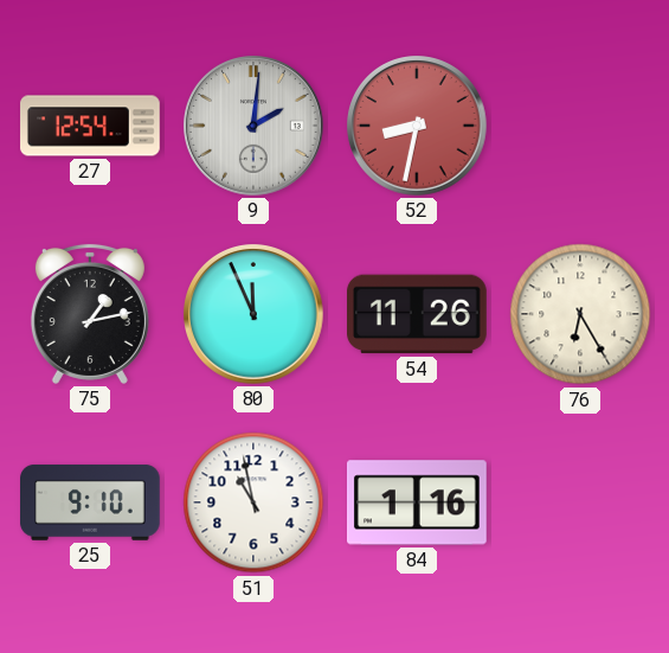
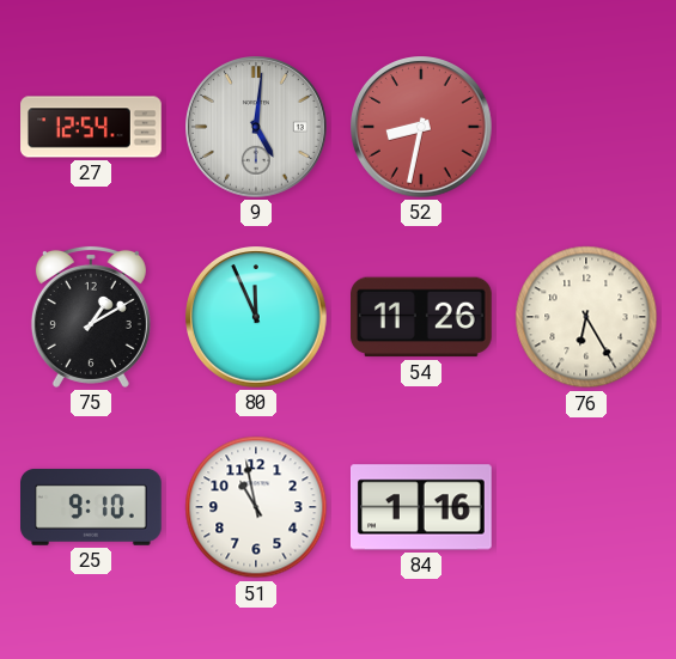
9: 2:01 -> 5:01 (257, 128)
75: 1:13 -> 1:10 (91, 317)
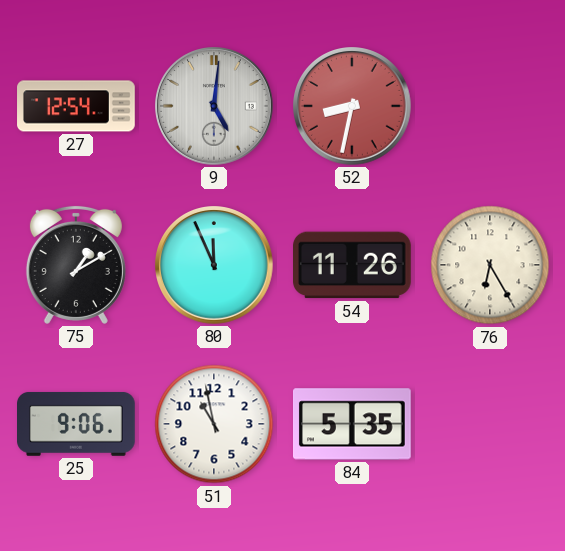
25: 9:10 -> 9:06 (77, 424)
84: 1:16 -> 5:35 (353, 424)
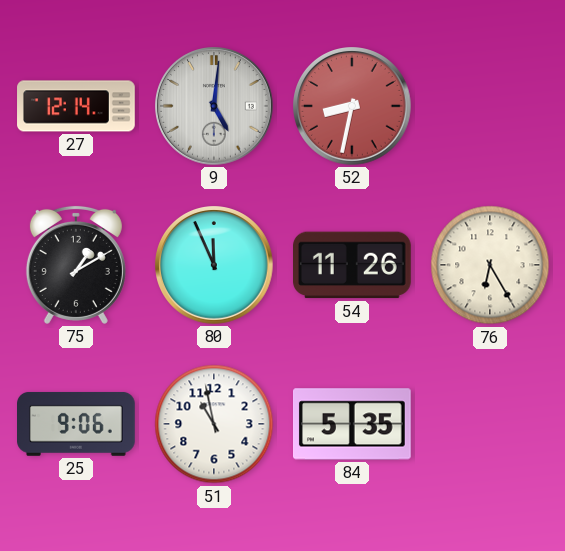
27: 12:54 -> 12:14 (76, 106)
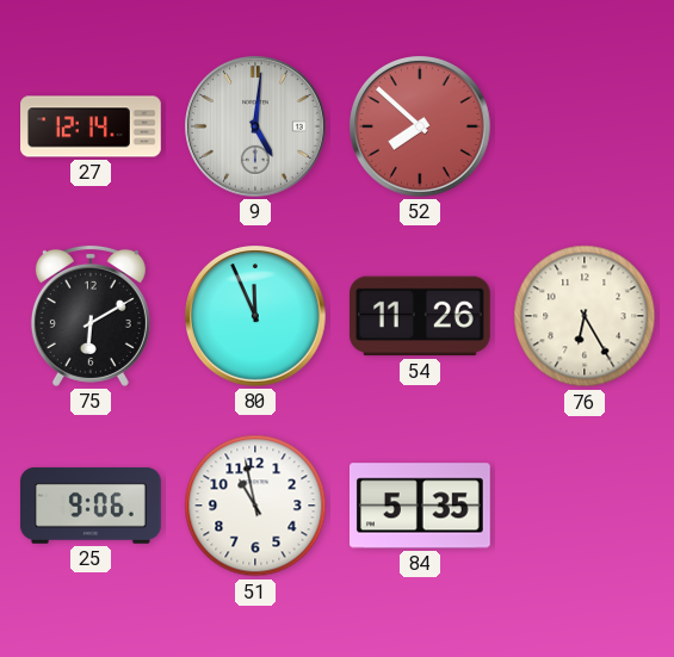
52: 8:32 -> 7:52 (421, 128)
75: 1:10 -> 6:10 (91, 316)
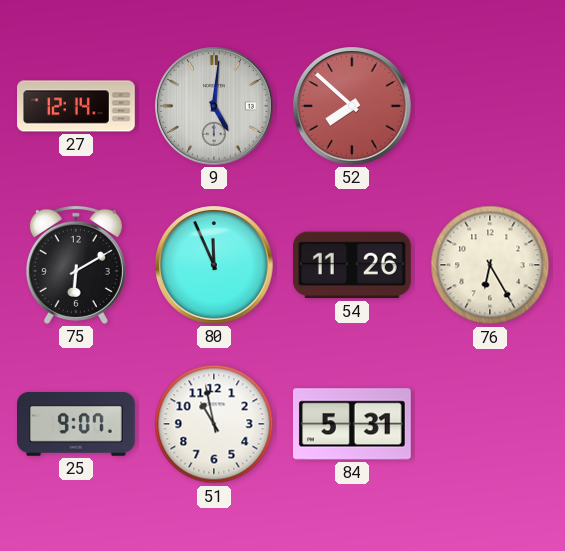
25: 9:06 -> 9:07 (77, 424)
84: 5:35 -> 5:31 (353, 424)
